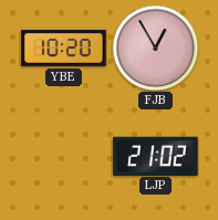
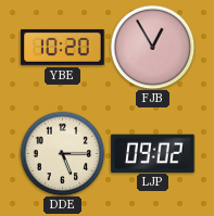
DDE: none -> 5:15 (62, 153)
LJP: 21:02 -> 09:02 (153, 153)
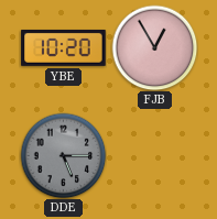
DDE dial: cream -> grey (63, 155)
LJP: 09:02 -> none (153, 153)
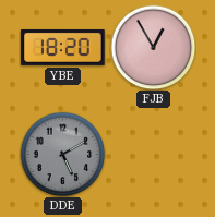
YBE: 10:20 -> 18:20 (63, 47)
DDE: 5:15 -> 5:10 (62, 154)
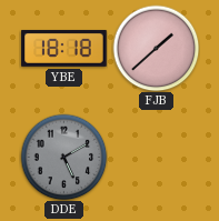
YBE: 18:20 -> 18:18 (64, 48)
FJB: 12:55 -> 1:38 (156, 48)
